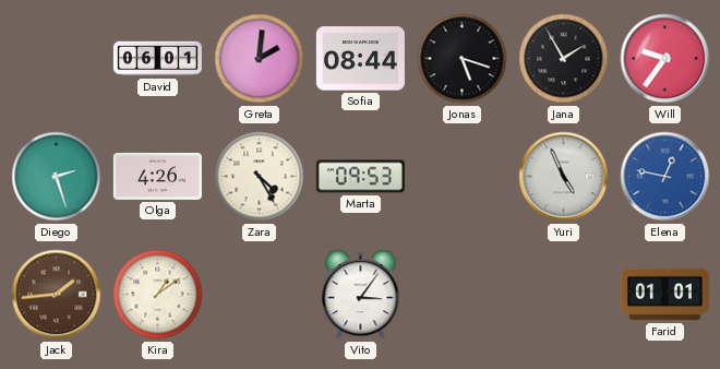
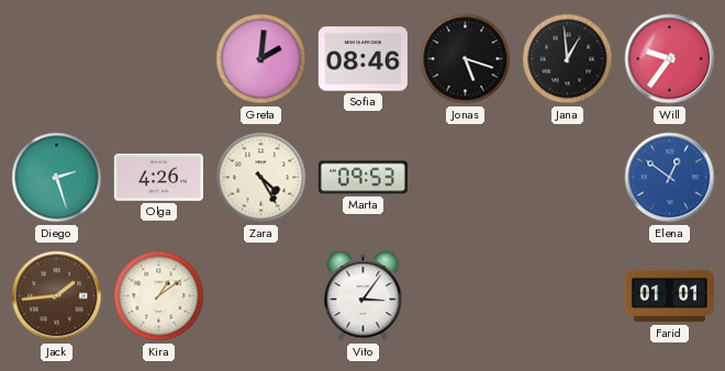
David: 06:01 -> none (157, 59)
Sofia: 08:44 -> 08:46 (362, 59)
Jana: 1:55 -> 12:59 (568, 59)
Yuri: 4:56 -> none (564, 177)
Elena: 12:47 -> 12:51 (670, 178)
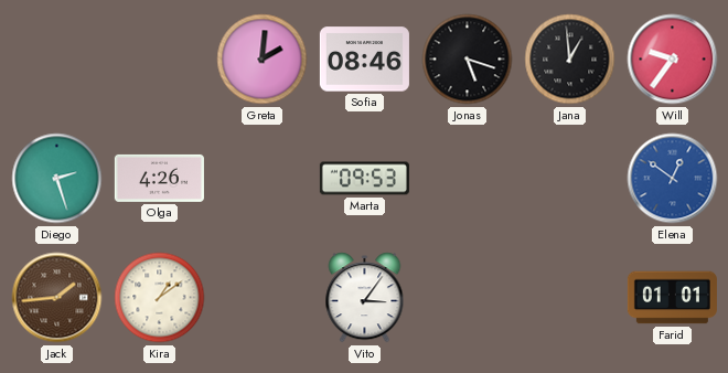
Zara: 4:25 -> none (261, 178)
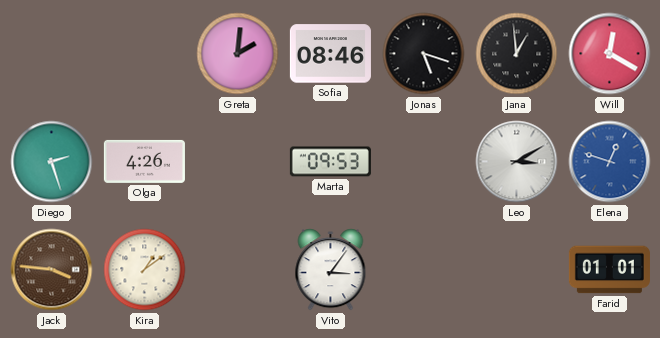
Will: 9:36 -> 12:20 (610, 54)
Leo: none -> 3:10 (517, 162)
Elena: 12:51 -> 12:48 (610, 162)
Jack: 1:44 -> 3:46 (52, 270)
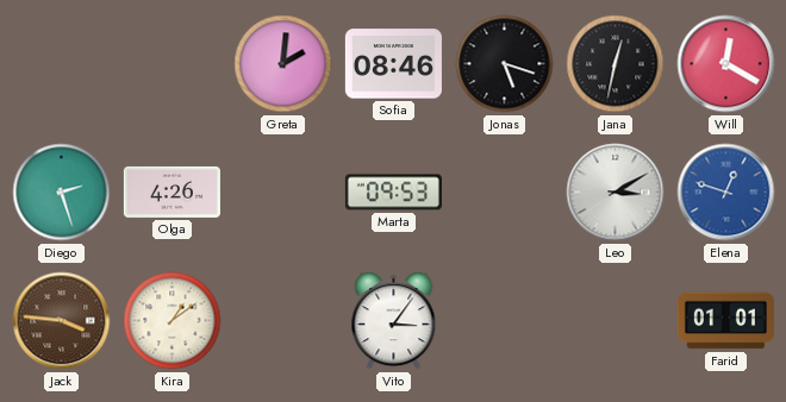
Jana: 12:59 -> 12:32 (616, 64)
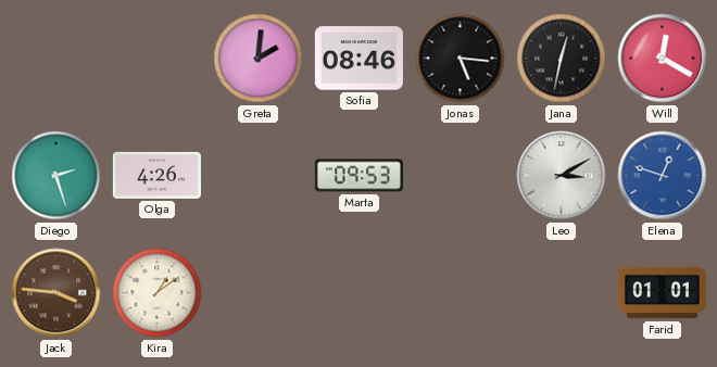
Jonas: 5:18 -> 5:16 (461, 59)
Vito: 3:06 -> none (394, 321)
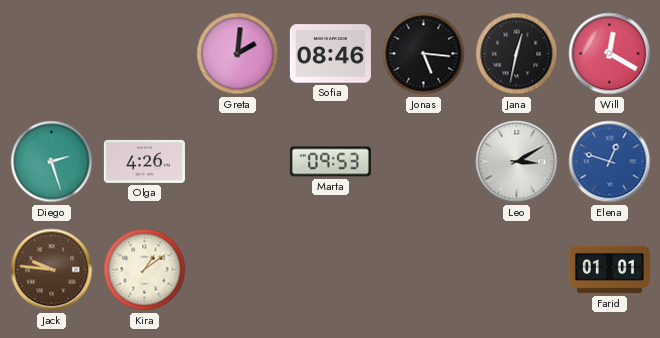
Jack: 3:46 -> 9:46 (52, 270)
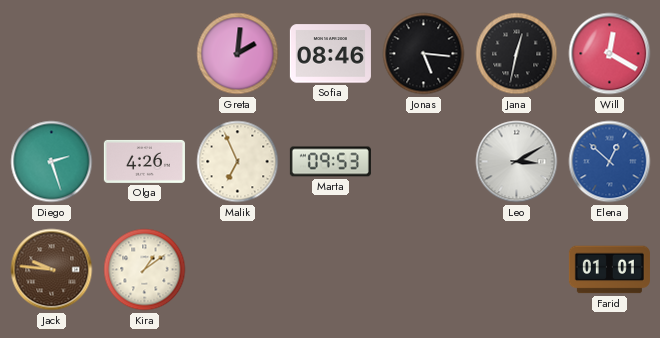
Malik: none -> 6:56 (238, 162)
Elena: 12:48 -> 12:52 (610, 162)
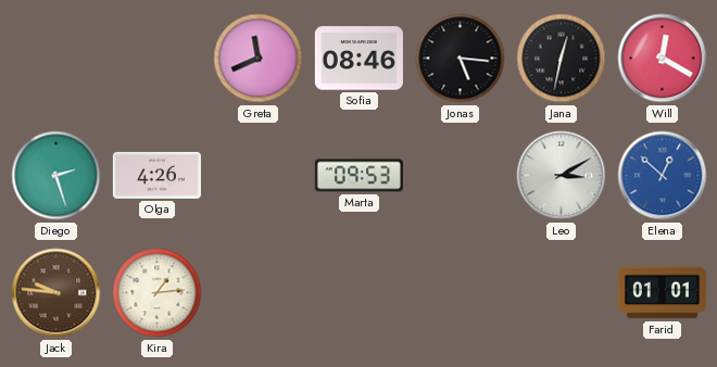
Greta: 2:01 -> 11:41 (259, 59)
Malik: 6:56 -> none (238, 162)
Kira: 1:09 -> 1:14 (158, 293)
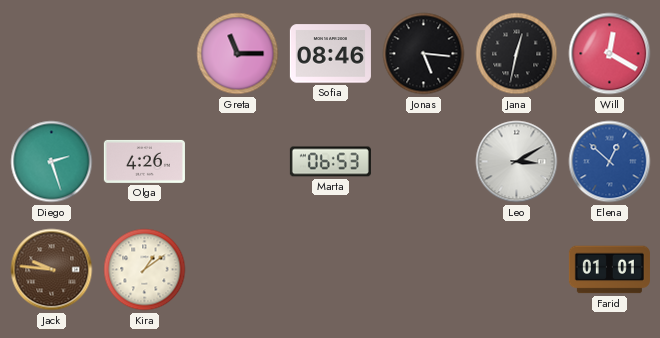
Greta: 11:41 -> 11:15 (238, 54)
Marta: 09:53 -> 06:53 (330, 162)
Kira: 1:14 -> 1:09 (145, 270)
